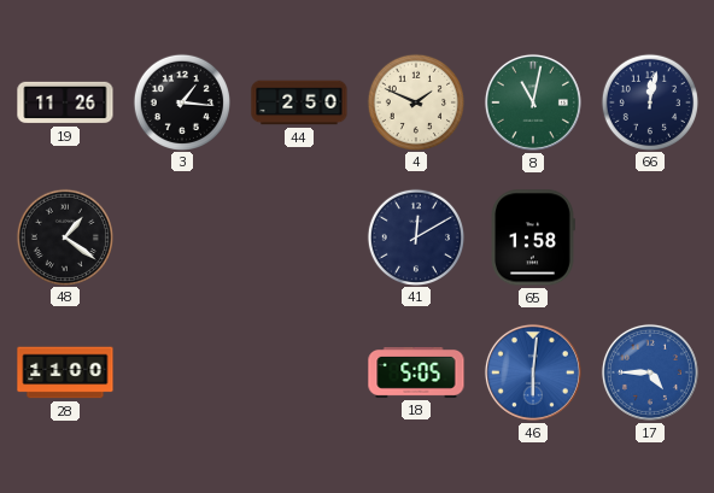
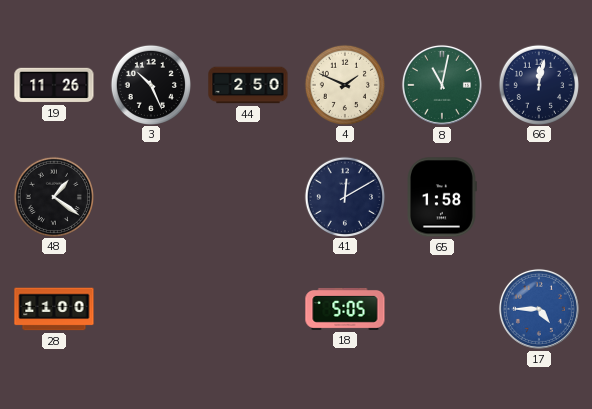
3: 1:16 -> 10:26 (150, 84)
46: 6:01 -> none (533, 372)
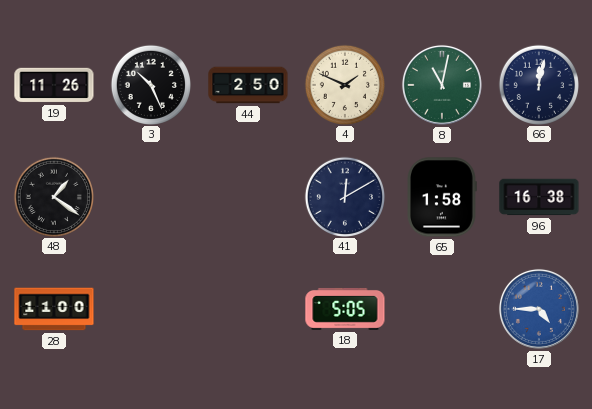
96: none -> 16:38 (539, 197)
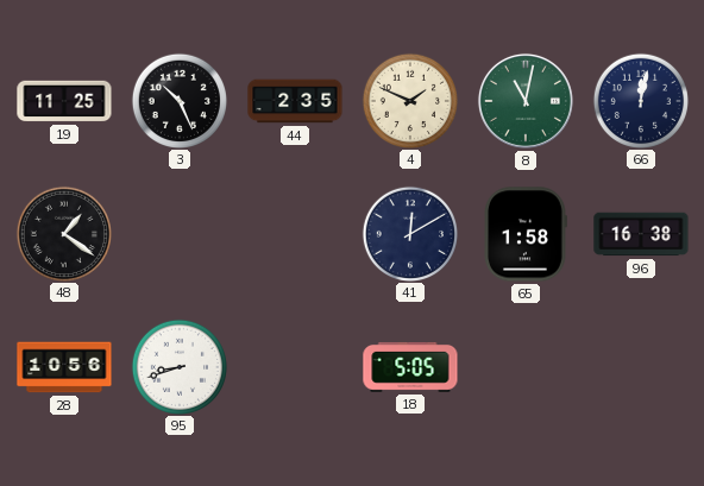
19: 11:26 -> 11:25 (64, 101)
44: 2:50 -> 2:35 (295, 101)
28: 11:00 -> 10:56 (64, 367)
95: none -> 8:42 (178, 366)
17: 4:45 -> none (539, 309)
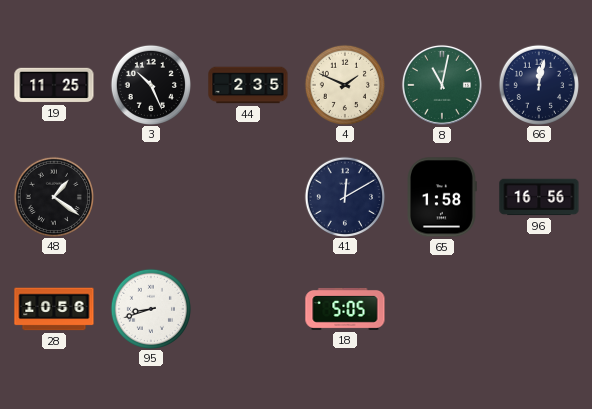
96: 16:38 -> 16:56 (539, 197)
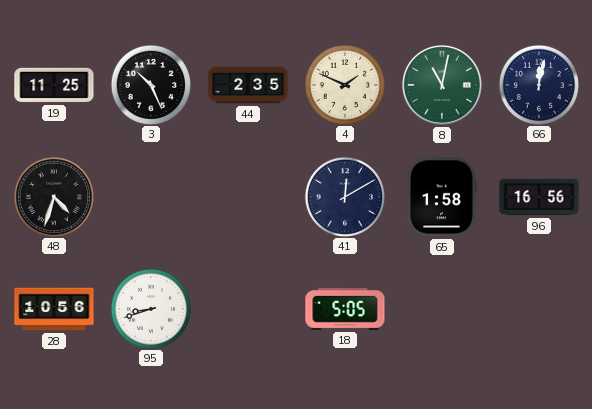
48: 1:21 -> 4:33 (53, 196)
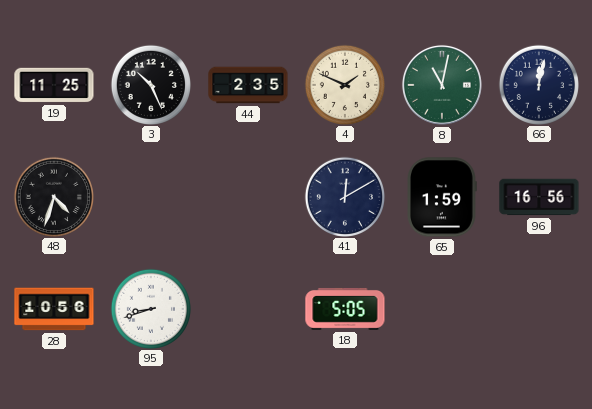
65: 1:58 -> 1:59 (442, 197)
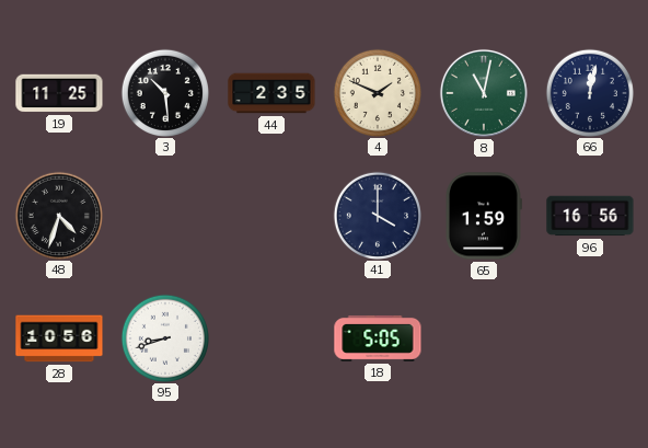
3: 10:26 -> 10:29 (164, 92)
41: 12:10 -> 4:00 (377, 215)
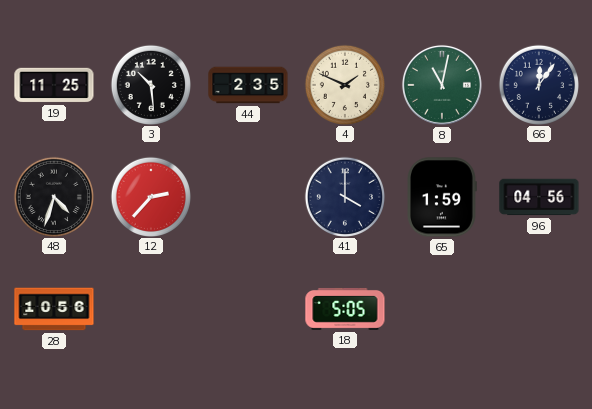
66: 12:02 -> 12:06 (538, 84)
12: none -> 2:37 (150, 196)
96: 16:56 -> 04:56 (539, 197)
95: 8:42 -> none (164, 337)
